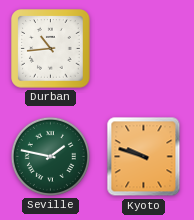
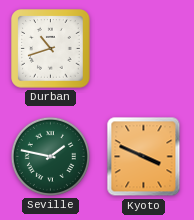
Durban: 10:44 -> 10:42 (51, 49)
Kyoto: 9:48 -> 3:49 (144, 157)
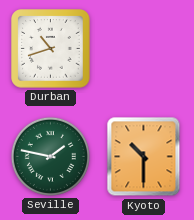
Kyoto: 3:49 -> 10:30 (144, 157)
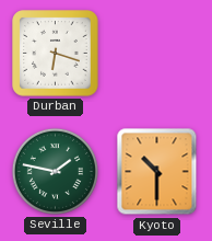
Durban: 10:42 -> 6:18 (56, 54)
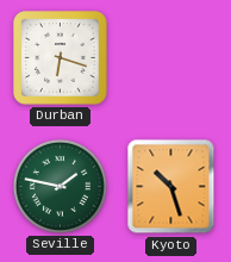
Kyoto: 10:30 -> 10:27 (171, 187)
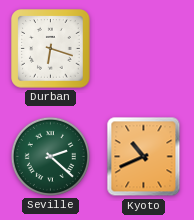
Seville: 1:47 -> 2:22 (50, 156)
Kyoto: 10:27 -> 10:41 (144, 157)
